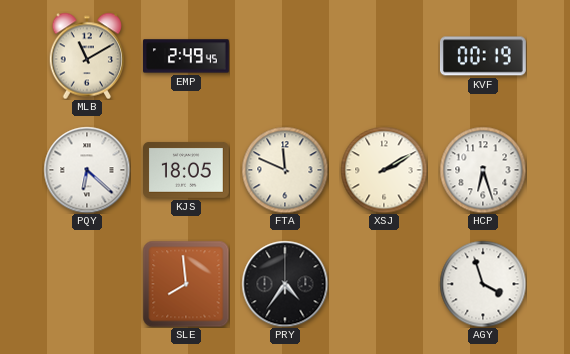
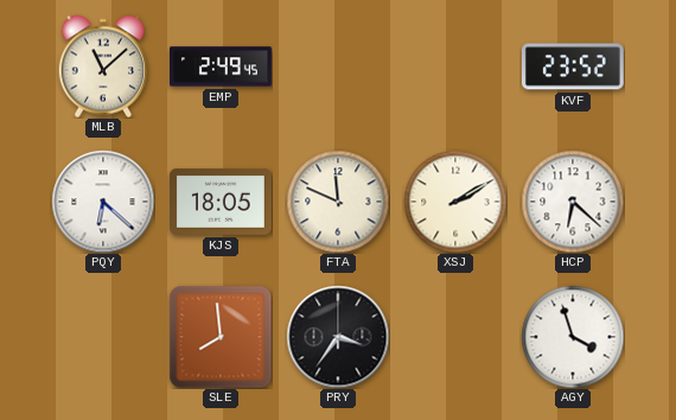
MLB: 11:10 -> 11:08 (103, 66)
KVF: 00:19 -> 23:52 (573, 66)
HCP: 6:27 -> 6:22 (573, 202)
PRY: 4:36 -> 3:36 (338, 337)
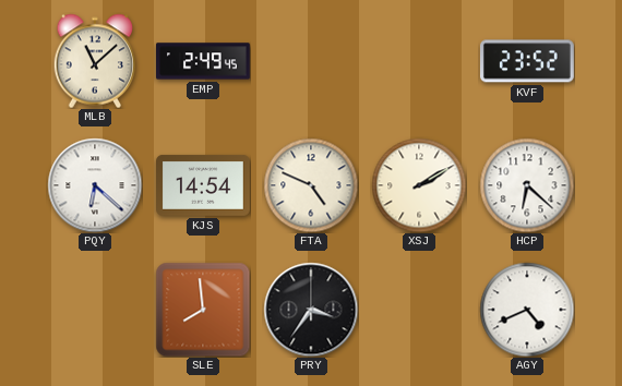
KJS: 18:05 -> 14:54 (204, 185)
FTA: 11:49 -> 4:49 (311, 185)
AGY: 3:57 -> 4:41 (527, 310)
